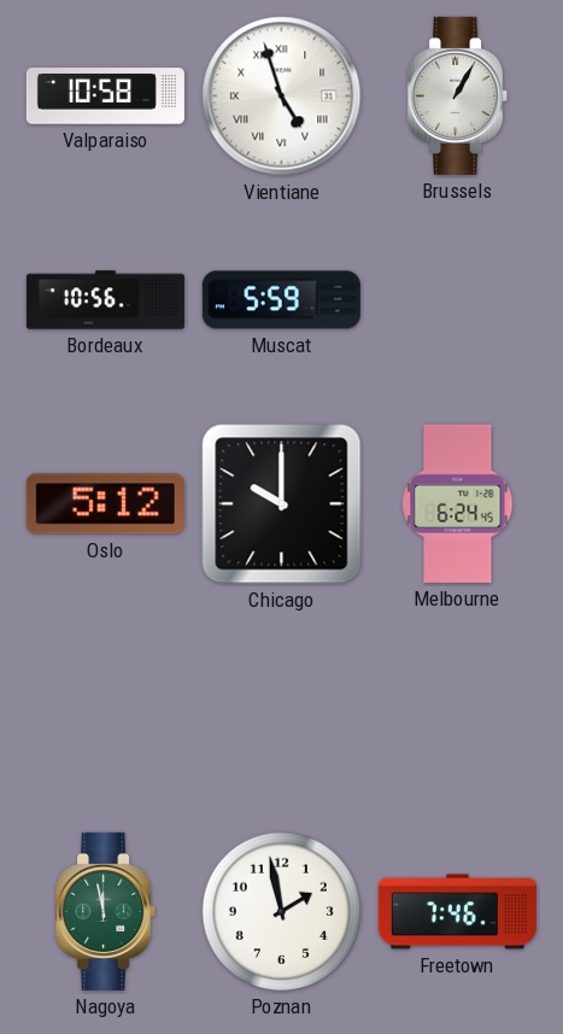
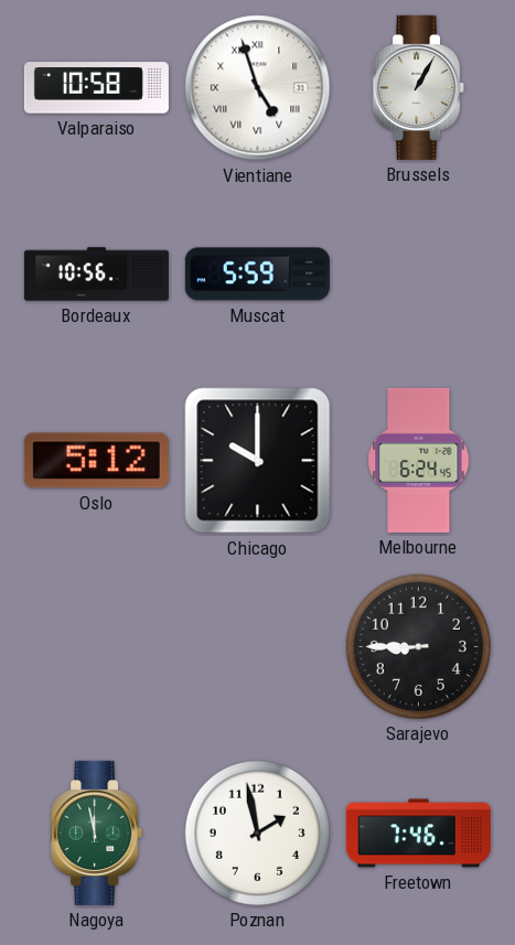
Sarajevo: none -> 8:45 (418, 646)
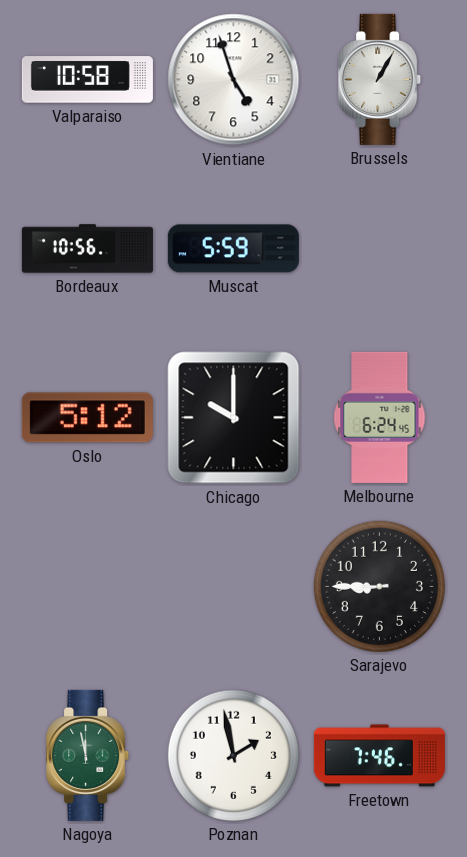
Vientiane numerals: Roman -> Arabic (234, 80)
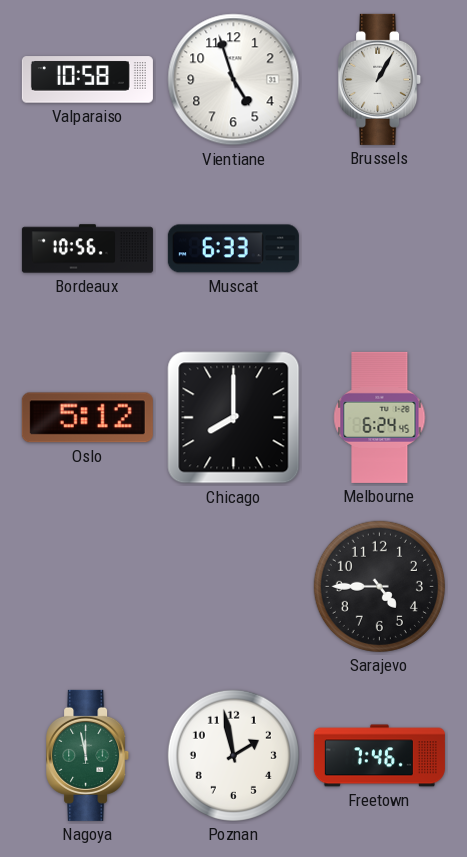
Muscat: 5:59 -> 6:33 (233, 249)
Chicago: 10:00 -> 8:00 (234, 418)
Sarajevo: 8:45 -> 4:45 (379, 586)
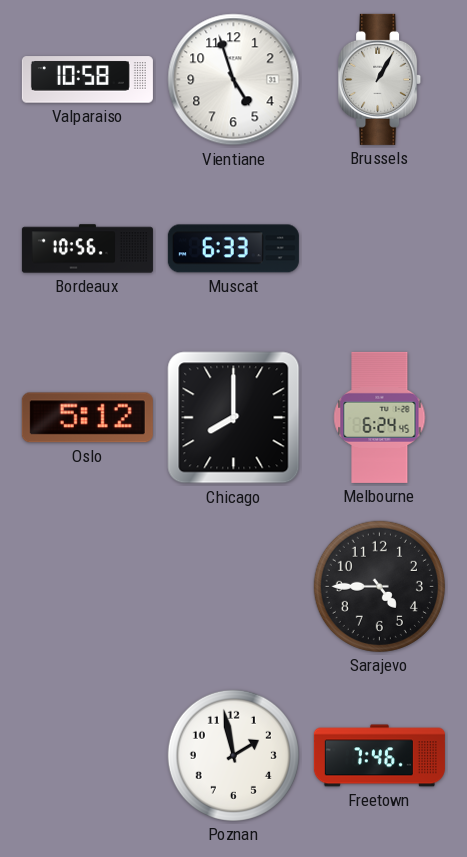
Nagoya: 11:58 -> none (88, 755)
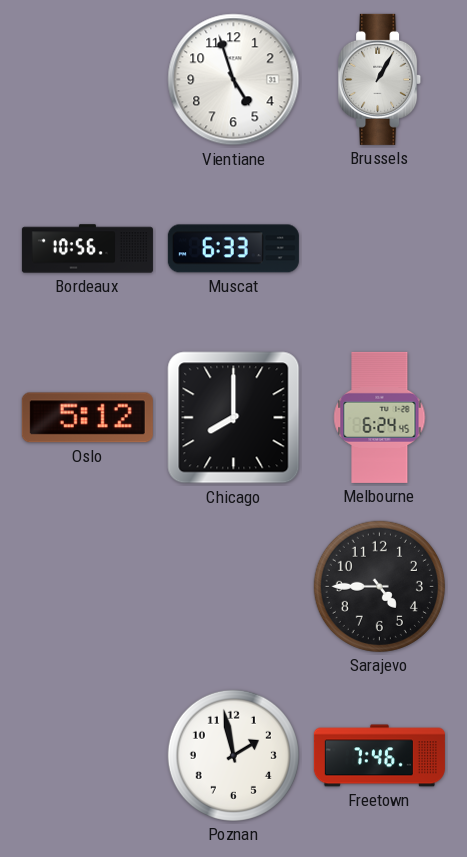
Valparaiso: 10:58 -> none (87, 80)
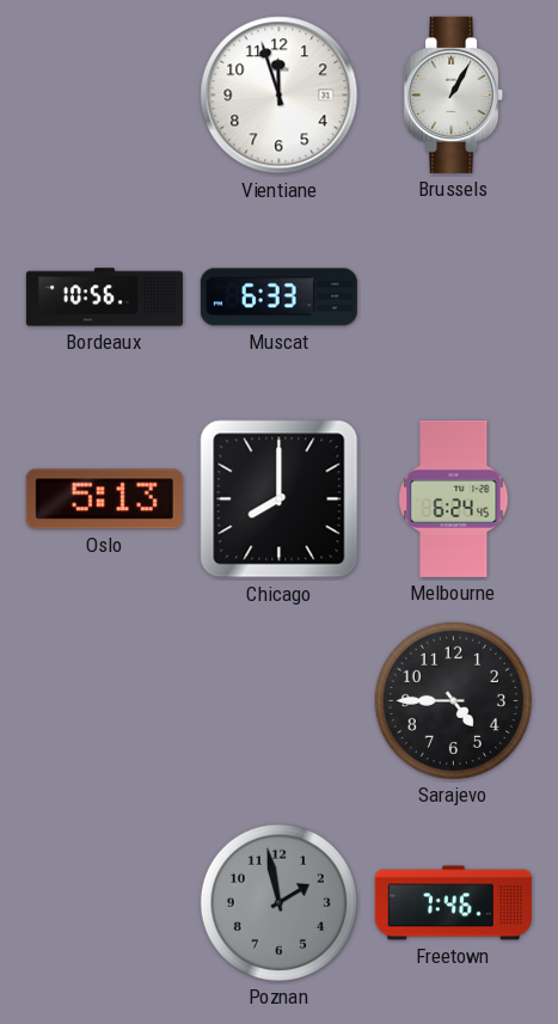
Vientiane: 4:57 -> 11:57 (280, 96)
Oslo: 5:12 -> 5:13 (104, 499)
Poznan dial: white -> grey (278, 902)
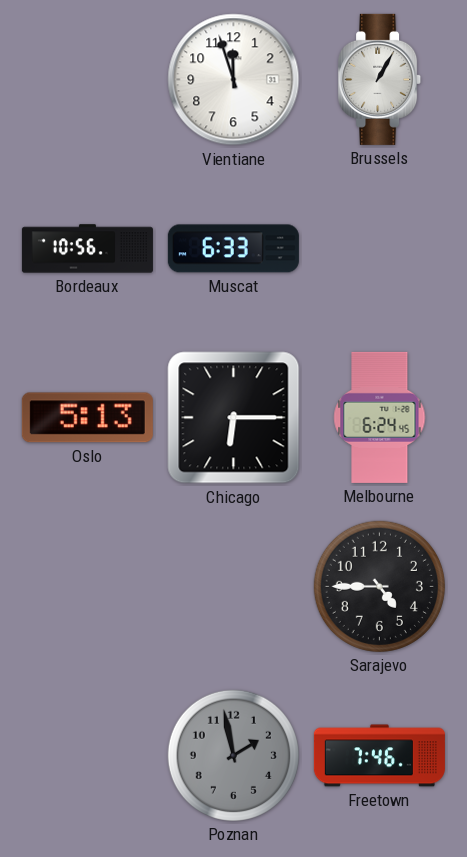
Chicago: 8:00 -> 6:15 (234, 418)
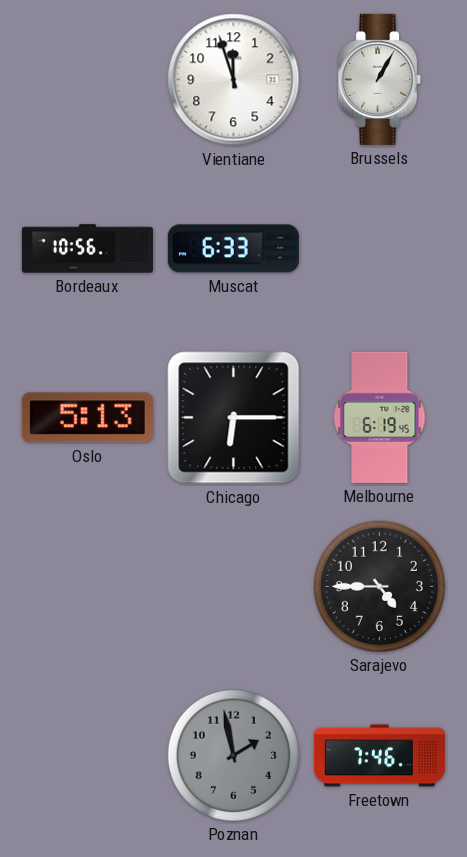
Melbourne: 6:24 -> 6:19 (380, 417)
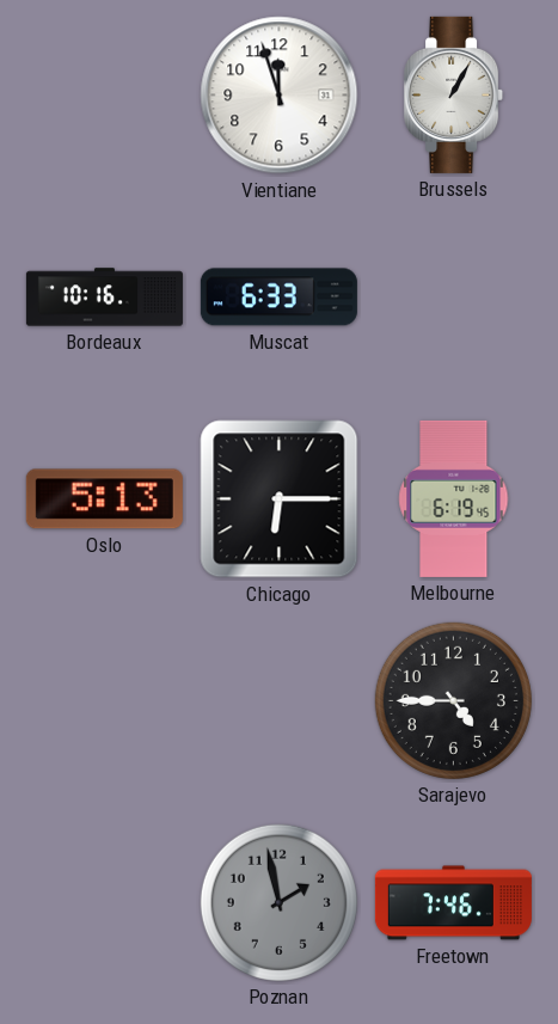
Bordeaux: 10:56 -> 10:16 (104, 298)
